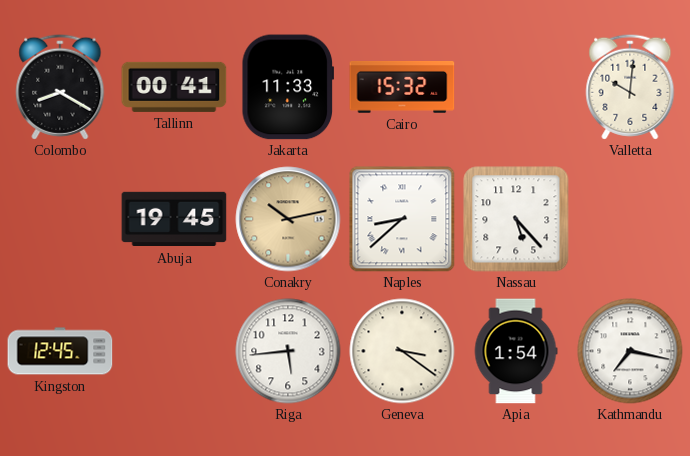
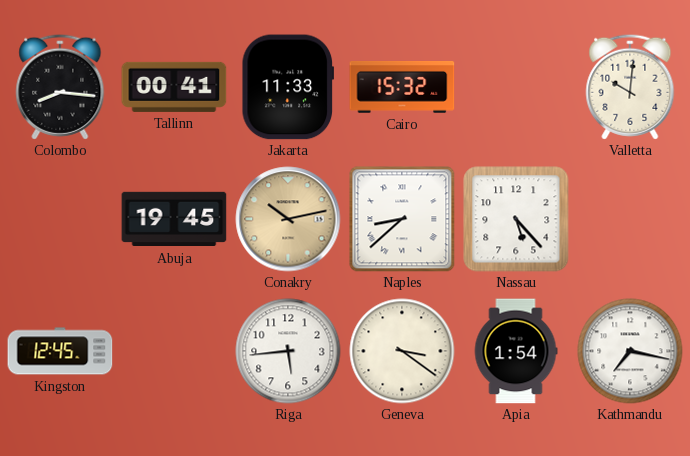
Colombo: 8:20 -> 8:16 (60, 87)
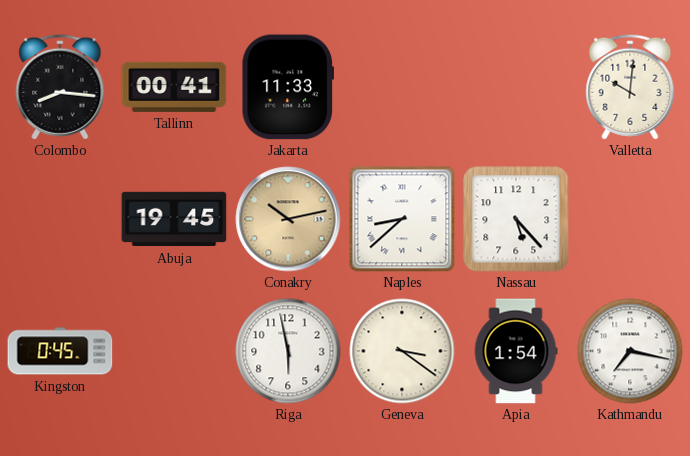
Cairo: 15:32 -> none (402, 87)
Kingston: 12:45 -> 0:45 (60, 351)
Riga: 5:44 -> 5:58 (288, 351)
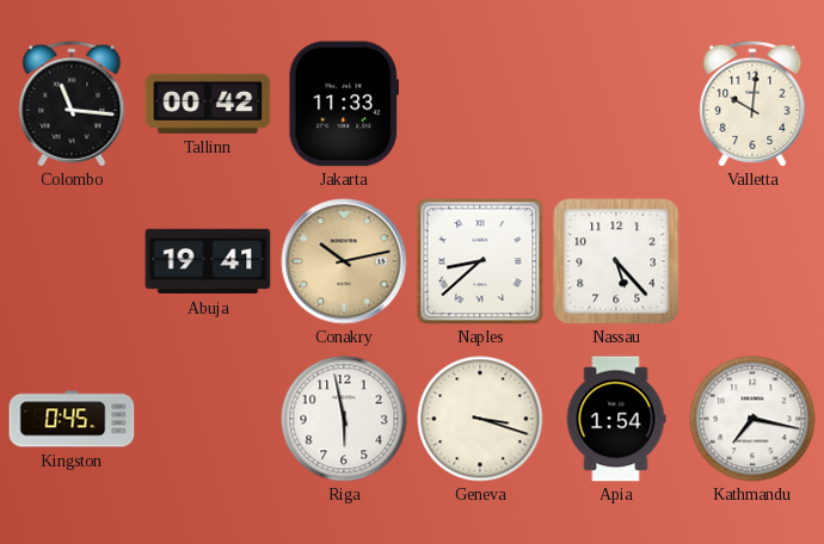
Colombo: 8:16 -> 11:16 (72, 104)
Tallinn: 00:41 -> 00:42 (208, 104)
Abuja: 19:45 -> 19:41 (208, 261)
Geneva: 3:21 -> 3:18 (480, 419)
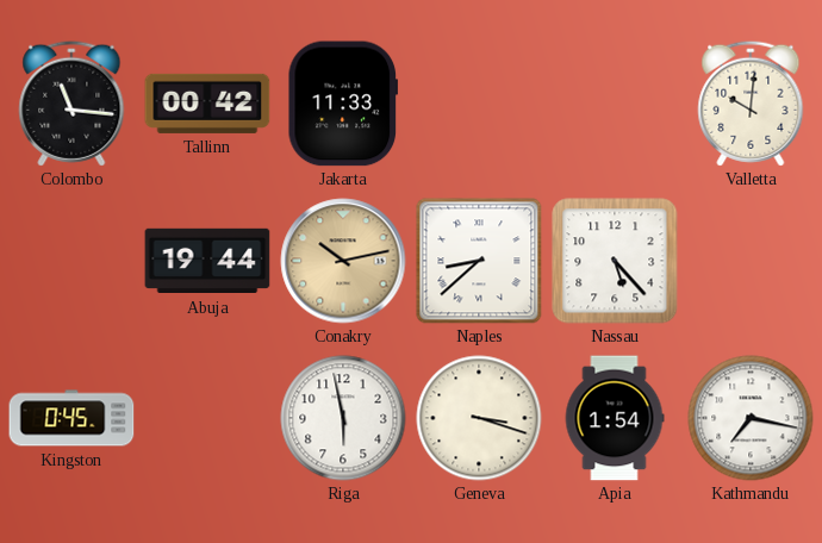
Abuja: 19:41 -> 19:44 (207, 261)
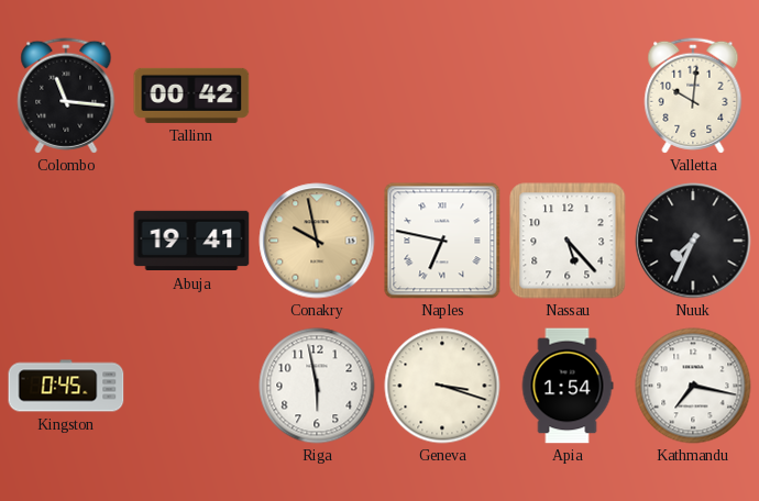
Jakarta: 11:33 -> none (342, 104)
Abuja: 19:44 -> 19:41 (191, 241)
Conakry: 10:13 -> 9:58 (317, 241)
Naples: 8:38 -> 6:47 (442, 241)
Nuuk: none -> 7:34 (693, 241)
